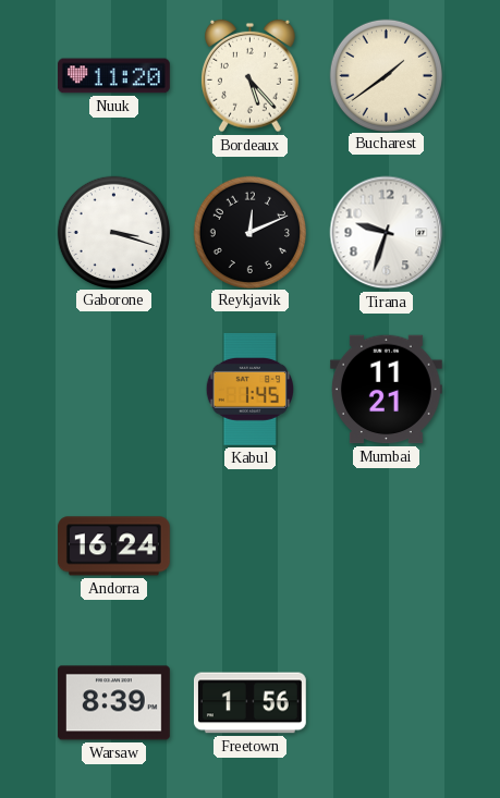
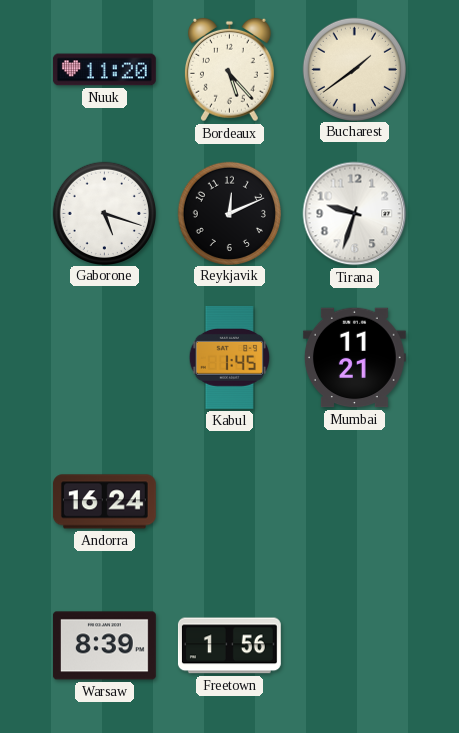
Gaborone: 3:18 -> 5:18 (104, 213)
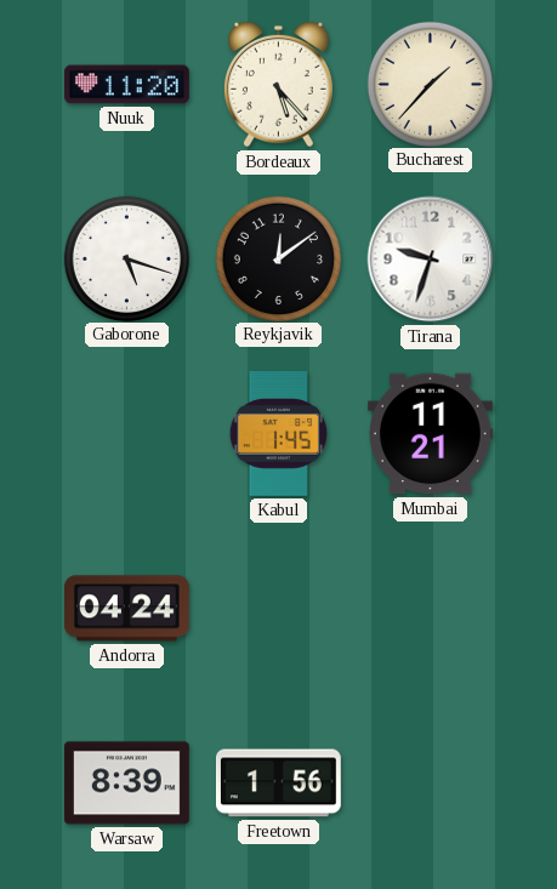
Bucharest: 1:39 -> 1:37 (430, 84)
Reykjavik: 12:11 -> 12:09 (278, 258)
Andorra: 16:24 -> 04:24 (126, 609)
